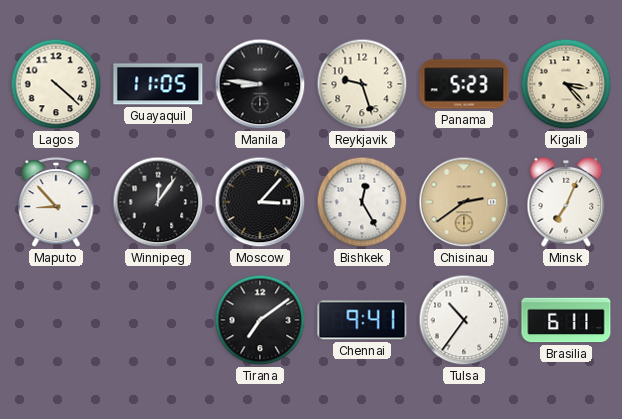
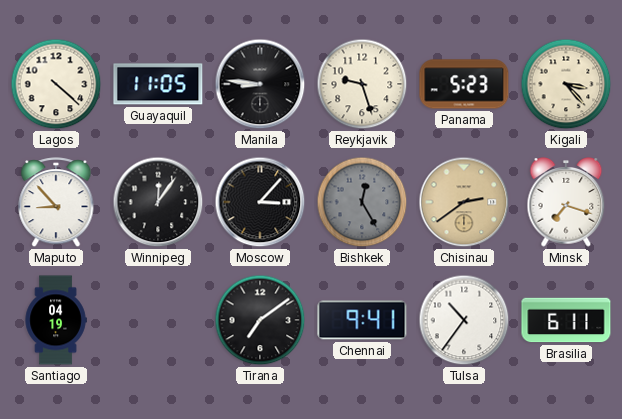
Bishkek dial: white -> grey (362, 202)
Minsk: 7:04 -> 7:18 (566, 202)
Santiago: none -> 04:19 (56, 320)
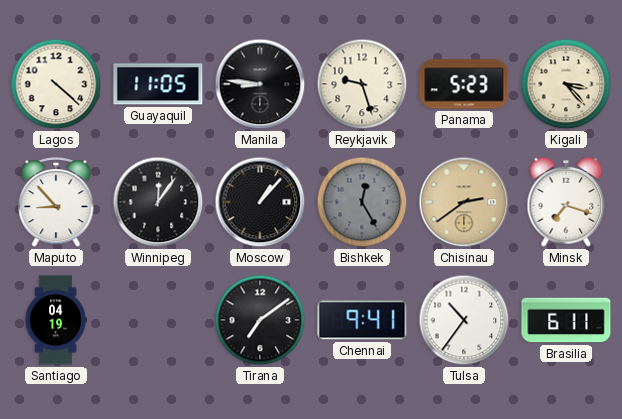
Moscow: 3:07 -> 1:07 (260, 202)
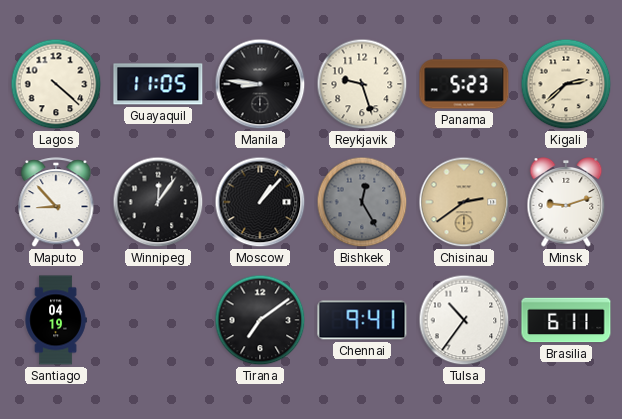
Kigali: 3:23 -> 2:38 (566, 84)
Minsk: 7:18 -> 9:12 (566, 202)
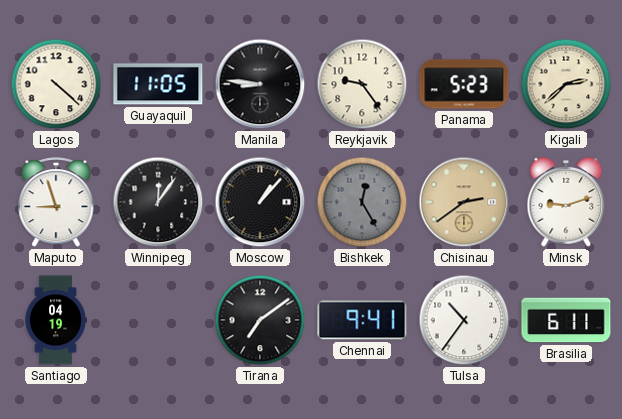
Reykjavik: 9:27 -> 9:24 (362, 84)
Maputo: 8:53 -> 8:57 (56, 203)
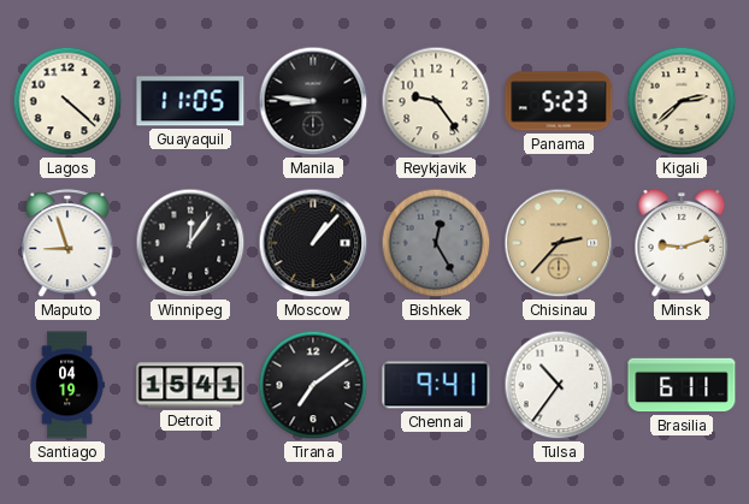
Chisinau: 2:39 -> 2:37 (559, 243)
Detroit: none -> 15:41 (190, 385)
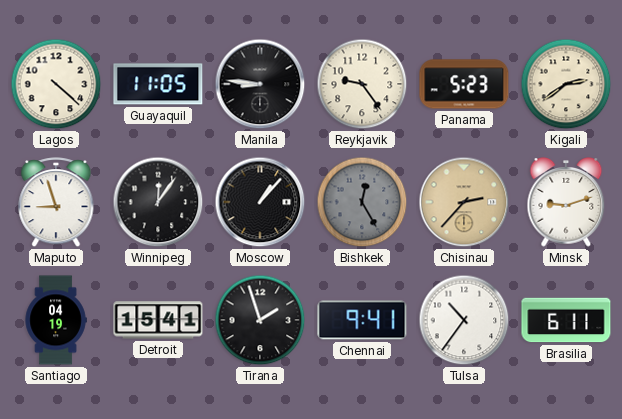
Kigali: 2:38 -> 2:39 (566, 84)
Tirana: 7:09 -> 1:57 (260, 320)
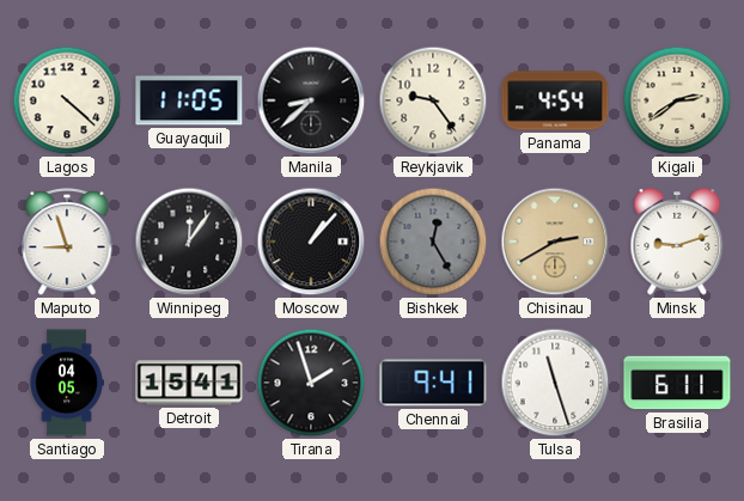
Manila: 8:46 -> 8:38 (311, 100)
Panama: 5:23 -> 4:54 (555, 100)
Chisinau: 2:37 -> 2:40 (555, 242)
Santiago: 04:19 -> 04:05 (67, 383)
Tulsa: 10:36 -> 11:27 (555, 383)
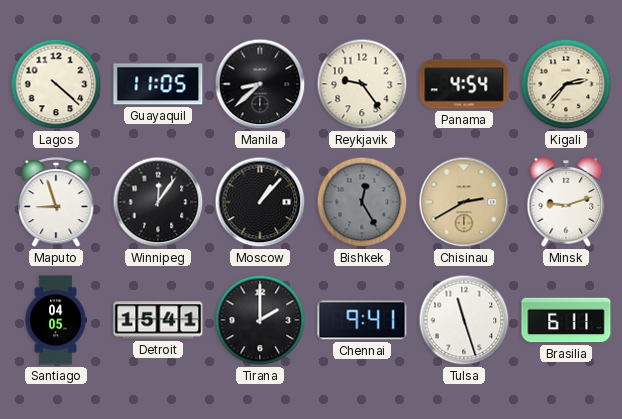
Kigali: 2:39 -> 2:37 (566, 84)
Tirana: 1:57 -> 2:00 (260, 320)
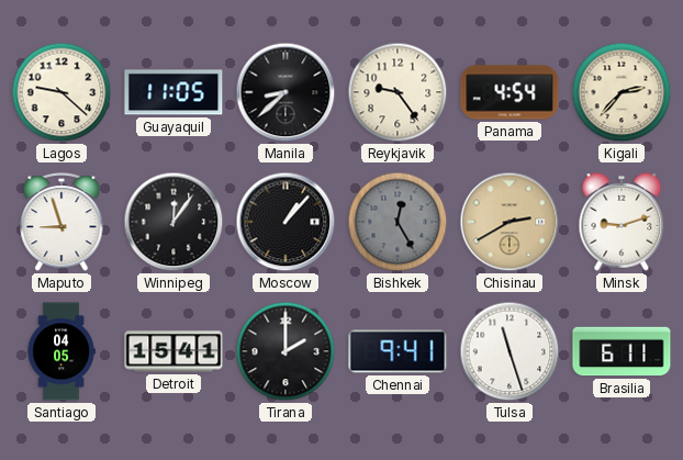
Lagos: 4:22 -> 9:22 (61, 92)
